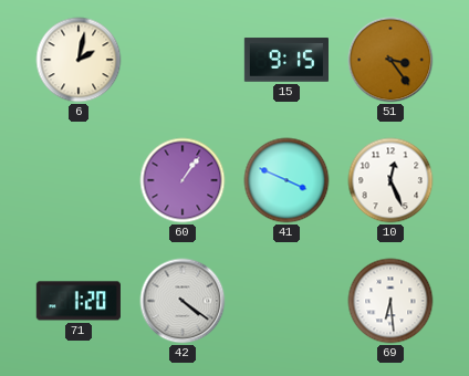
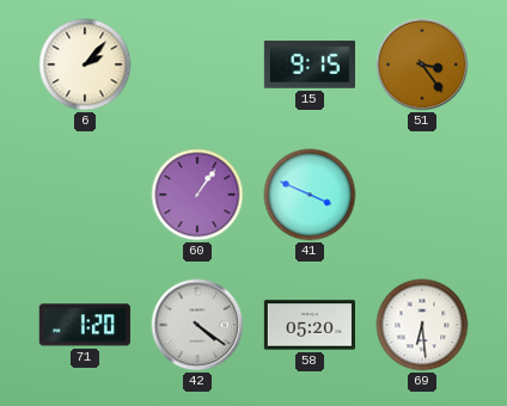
6: 2:02 -> 2:07 (85, 64)
10: 12:26 -> none (390, 180)
58: none -> 05:20 (309, 325)
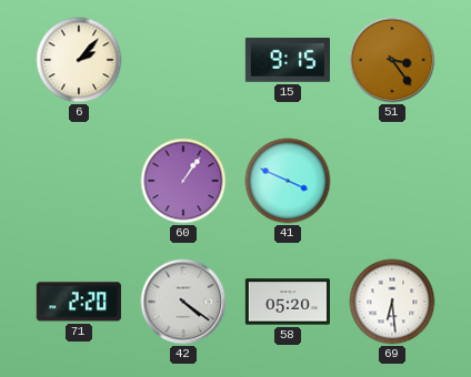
71: 1:20 -> 2:20 (79, 302)
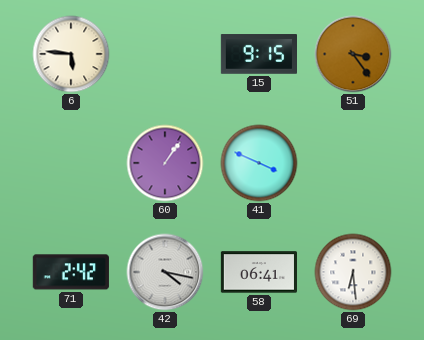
6: 2:07 -> 5:46 (71, 54)
71: 2:20 -> 2:42 (71, 272)
42: 4:21 -> 4:17 (165, 272)
58: 05:20 -> 06:41 (258, 272)
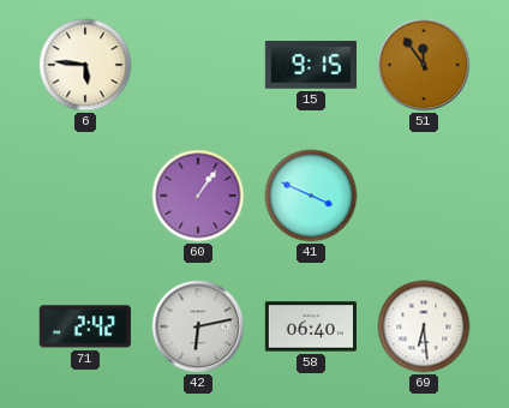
51: 3:24 -> 11:54 (424, 65)
42: 4:17 -> 6:13 (198, 326)
58: 06:41 -> 06:40 (310, 326)
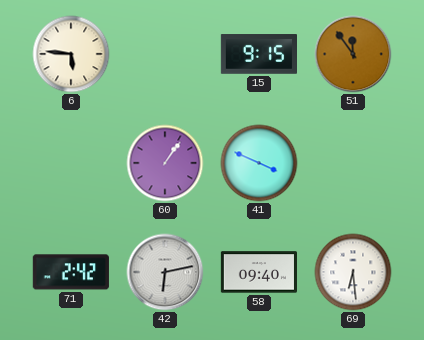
58: 06:40 -> 09:40 (258, 272)
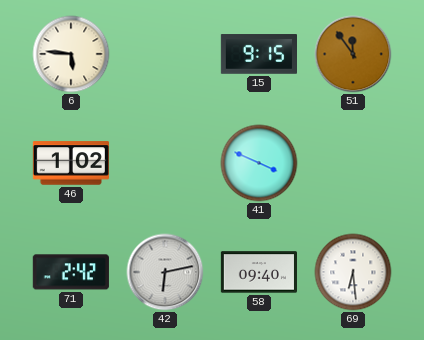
46: none -> 1:02 (70, 163)
60: 1:06 -> none (165, 163)
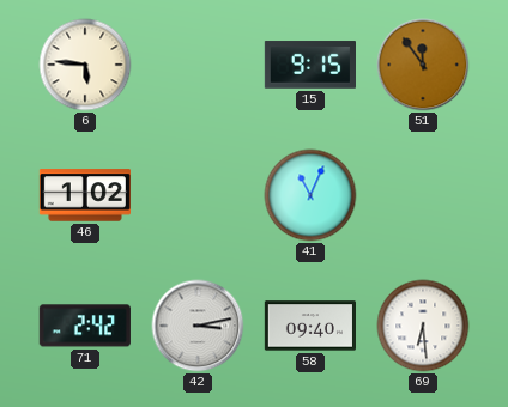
41: 3:49 -> 11:04 (310, 195)
42: 6:13 -> 3:13 (198, 326)
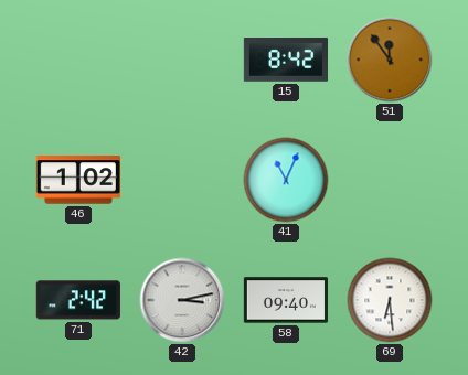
6: 5:46 -> none (85, 65)
15: 9:15 -> 8:42 (285, 60)
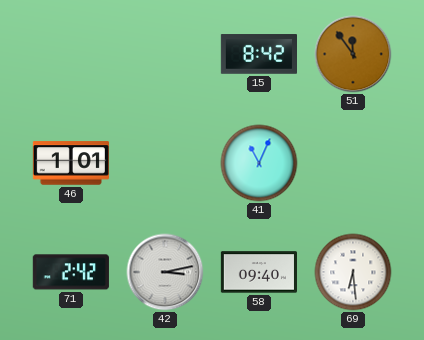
46: 1:02 -> 1:01 (70, 163)
